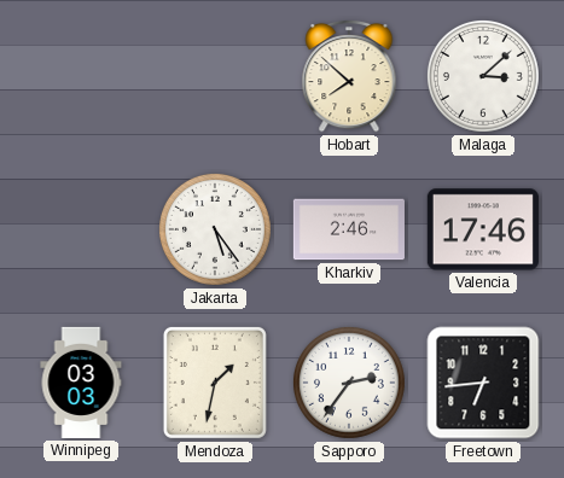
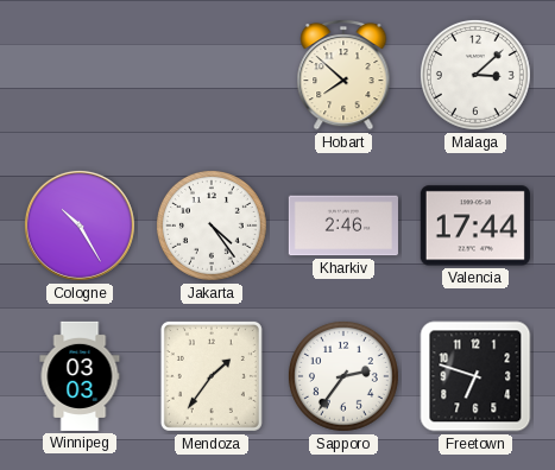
Cologne: none -> 10:25 (80, 226)
Jakarta: 5:24 -> 4:24 (212, 226)
Valencia: 17:46 -> 17:44 (475, 226)
Mendoza: 1:32 -> 1:36 (212, 376)
Freetown: 6:44 -> 6:48 (475, 376)
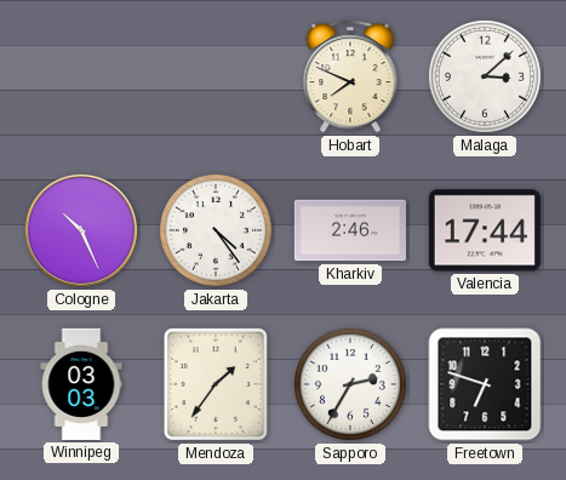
Hobart: 7:52 -> 7:49 (350, 76)
Cologne: 10:25 -> 10:26 (81, 230)
Sapporo: 2:36 -> 2:35 (350, 384)
